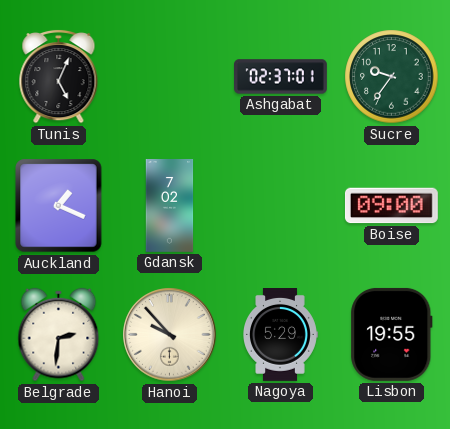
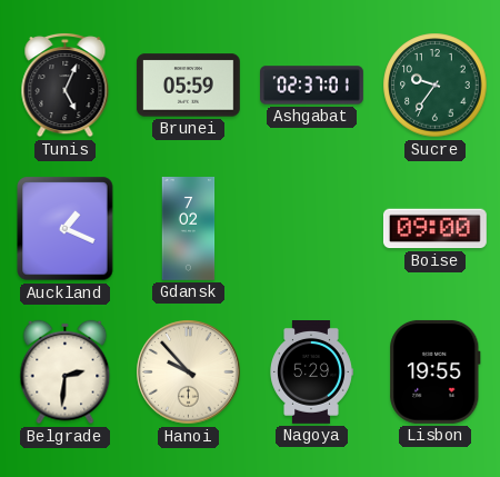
Brunei: none -> 05:59 (188, 86)
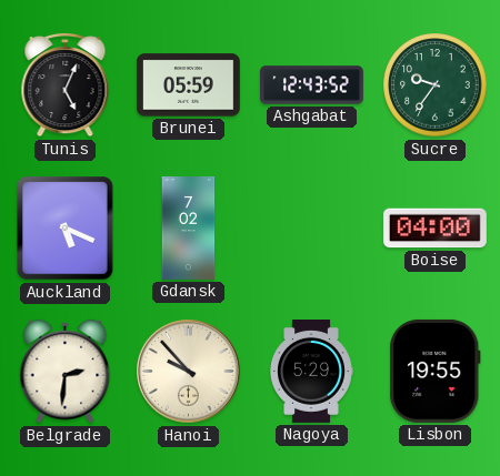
Ashgabat: 02:37 -> 12:43 (312, 85)
Auckland: 1:19 -> 5:19 (66, 229)
Boise: 09:00 -> 04:00 (434, 229)
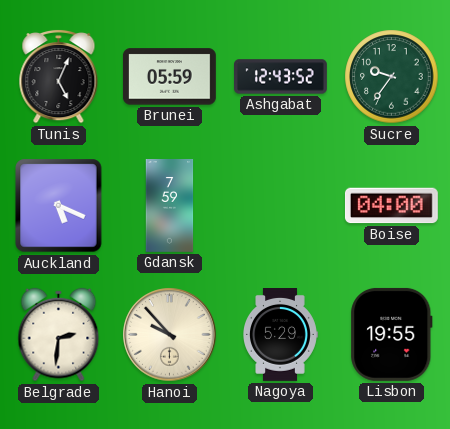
Gdansk: 7:02 -> 7:59 (170, 206)
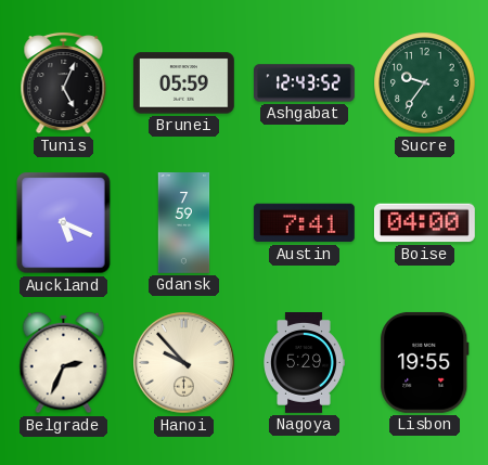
Austin: none -> 7:41 (304, 223)
Belgrade: 2:31 -> 2:34 (64, 363)
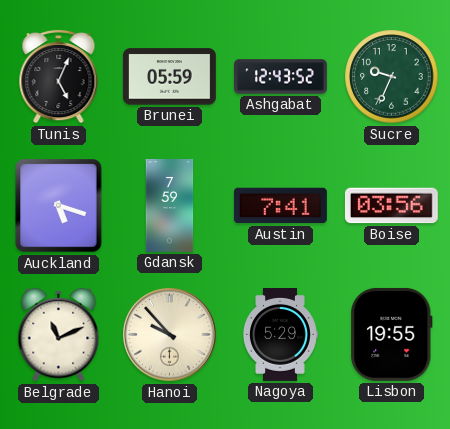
Sucre: 9:36 -> 9:34 (392, 77)
Auckland: 5:19 -> 5:18 (59, 206)
Boise: 04:00 -> 03:56 (391, 206)
Belgrade: 2:34 -> 11:11 (59, 335)
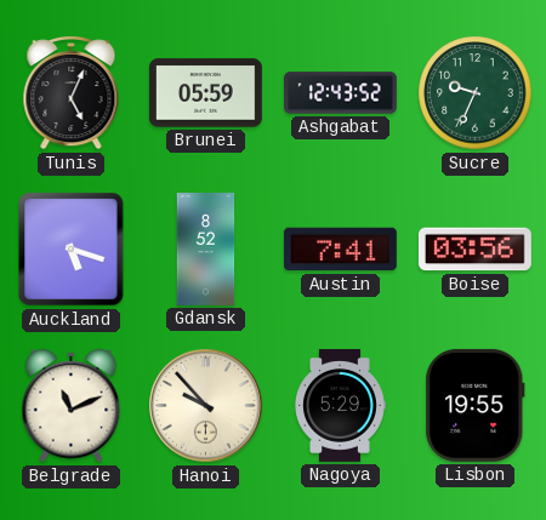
Gdansk: 7:59 -> 8:52 (206, 250)
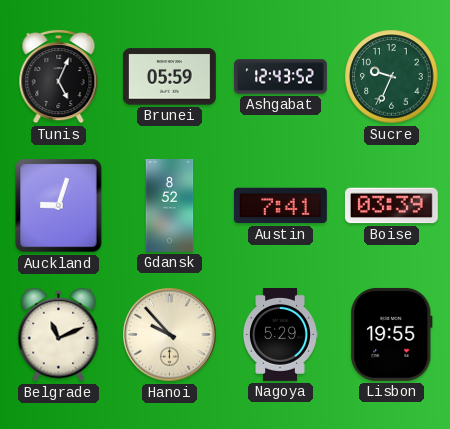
Auckland: 5:18 -> 9:03 (59, 206)
Boise: 03:56 -> 03:39 (391, 206)
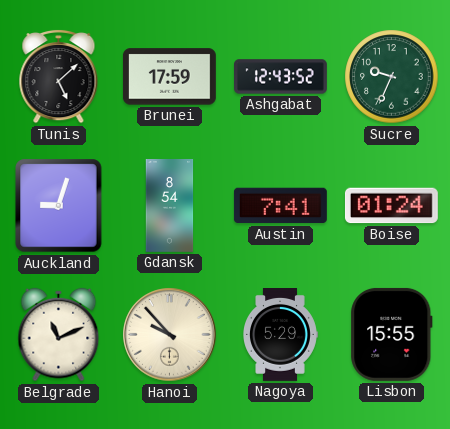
Tunis: 5:04 -> 5:08 (59, 76)
Brunei: 05:59 -> 17:59 (169, 77)
Gdansk: 8:52 -> 8:54 (170, 206)
Boise: 03:39 -> 01:24 (391, 206)
Lisbon: 19:55 -> 15:55 (392, 334)
